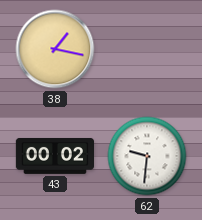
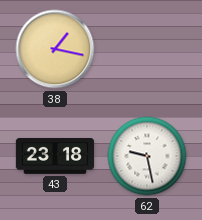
43: 00:02 -> 23:18 (54, 156)
62: 9:31 -> 9:28 (147, 156)
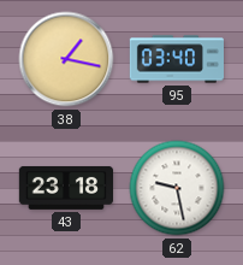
95: none -> 03:40 (176, 59)
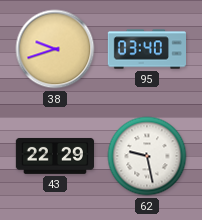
38: 1:17 -> 9:42 (55, 49)
43: 23:18 -> 22:29 (54, 156)
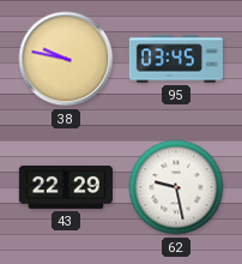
38: 9:42 -> 9:47 (66, 59)
95: 03:40 -> 03:45 (175, 59)
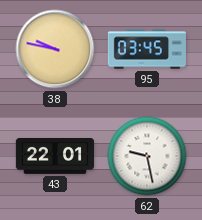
43: 22:29 -> 22:01 (54, 156)
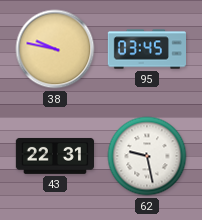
43: 22:01 -> 22:31 (54, 156)
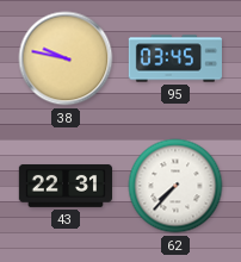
62: 9:28 -> 7:37 (175, 186)
